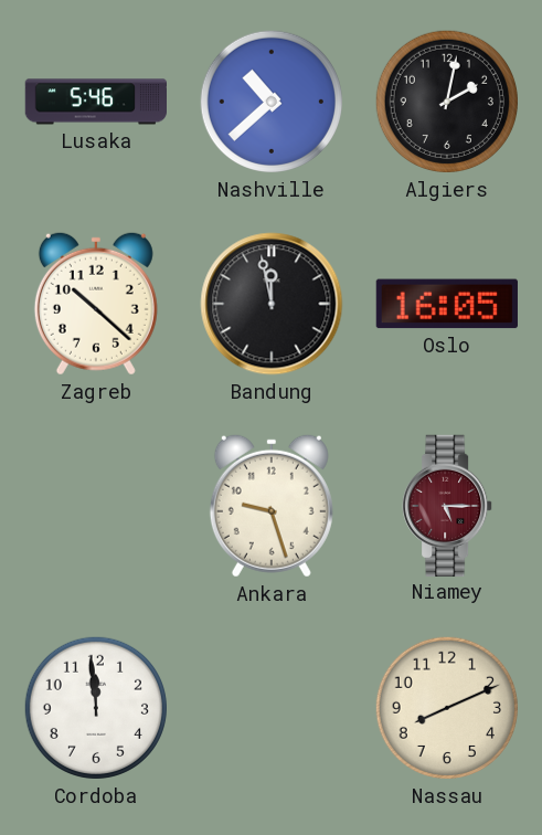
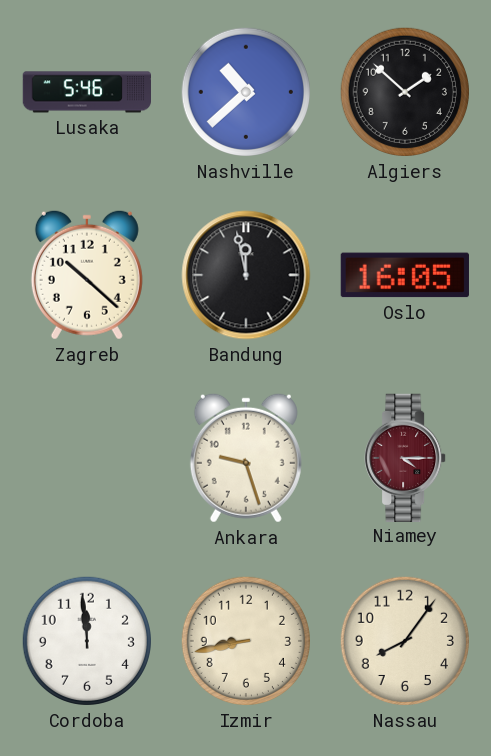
Algiers: 2:02 -> 1:52 (405, 92)
Niamey: 5:15 -> 4:15 (405, 457)
Izmir: none -> 8:43 (246, 641)
Nassau: 8:11 -> 8:06 (405, 641)
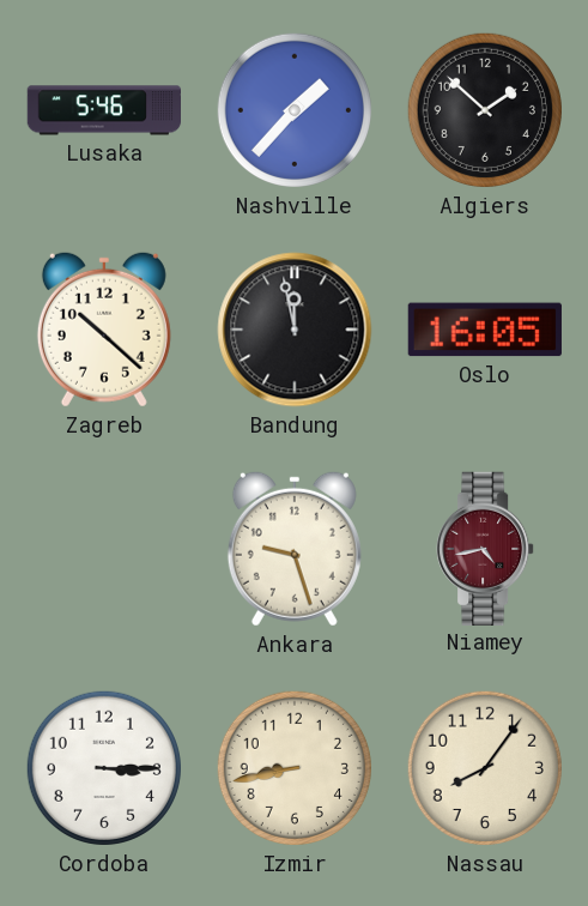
Nashville: 10:38 -> 1:37 (295, 110)
Niamey: 4:15 -> 4:43 (485, 548)
Cordoba: 11:59 -> 3:15 (104, 768)
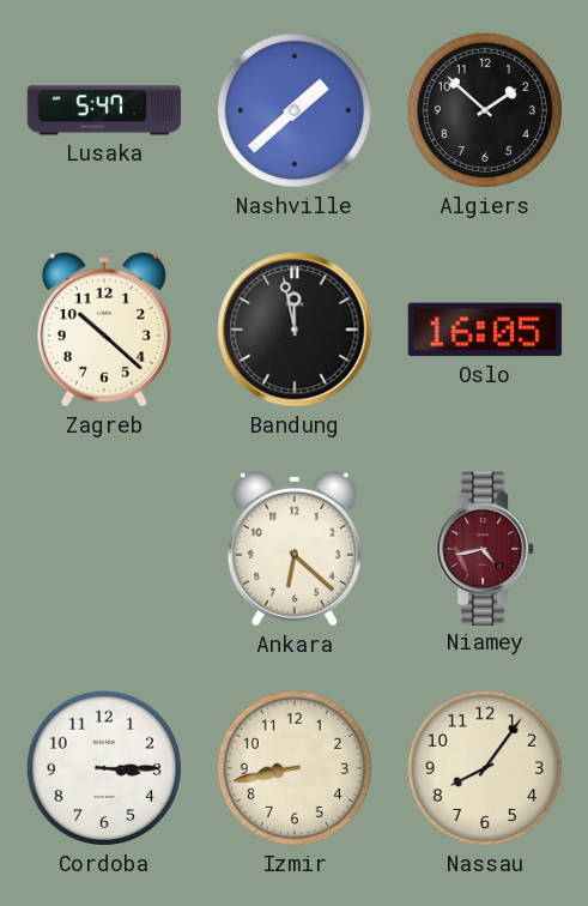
Lusaka: 5:46 -> 5:47 (103, 110)
Nashville: 1:37 -> 1:38 (295, 110)
Ankara: 9:27 -> 6:22 (295, 549)
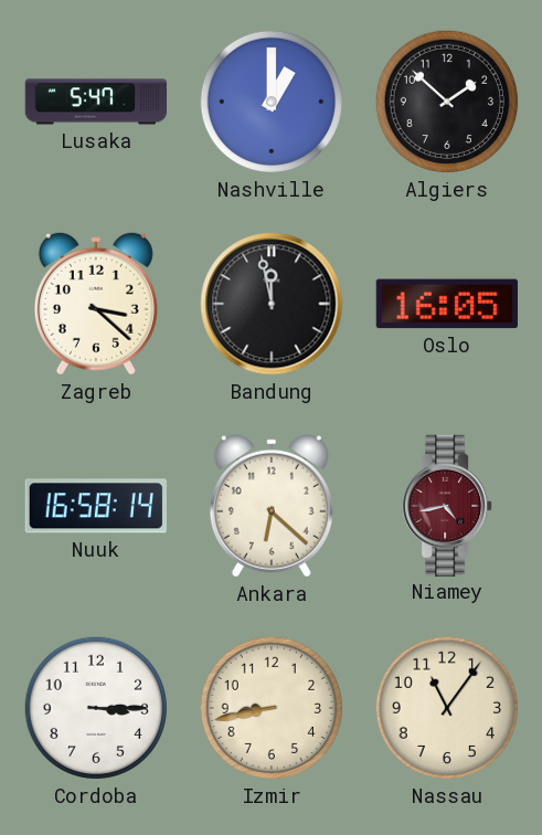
Nashville: 1:38 -> 1:00 (272, 102)
Zagreb: 10:22 -> 3:22 (96, 304)
Nuuk: none -> 16:58 (96, 506)
Nassau: 8:06 -> 11:06 (447, 708)
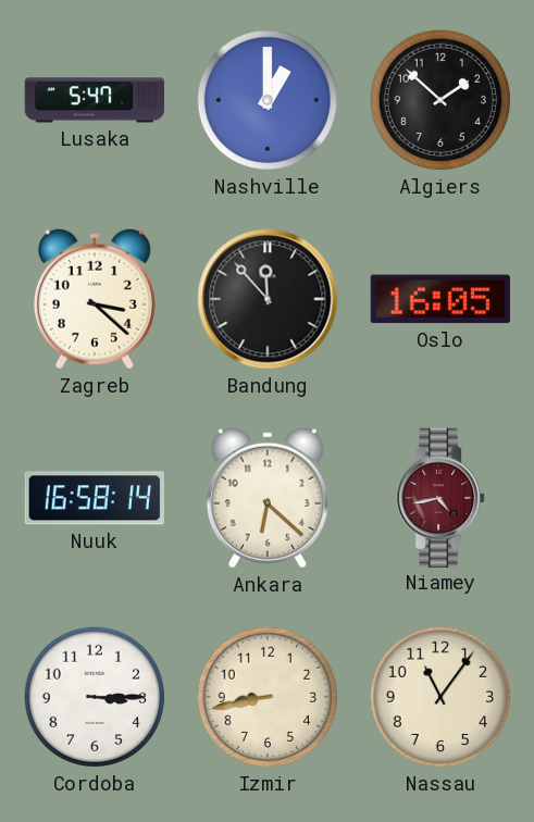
Bandung: 11:58 -> 11:53 (268, 299)
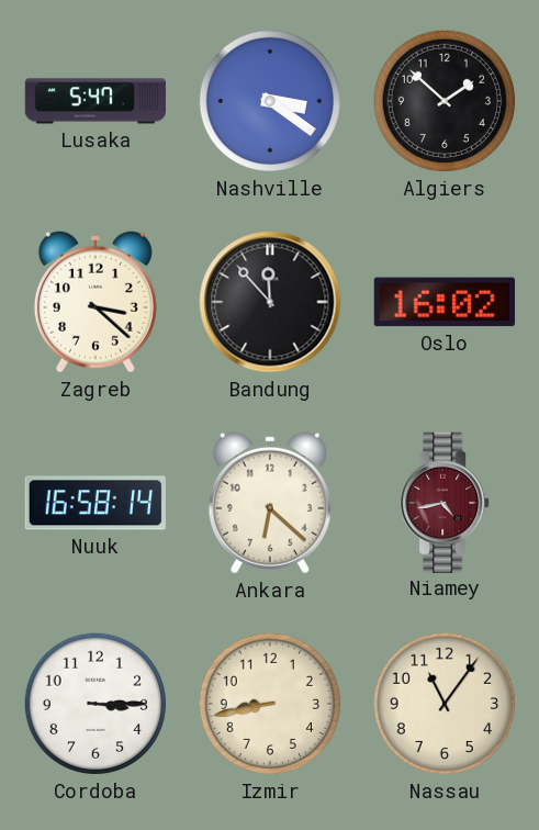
Nashville: 1:00 -> 3:21 (270, 101)
Oslo: 16:05 -> 16:02 (445, 302)
